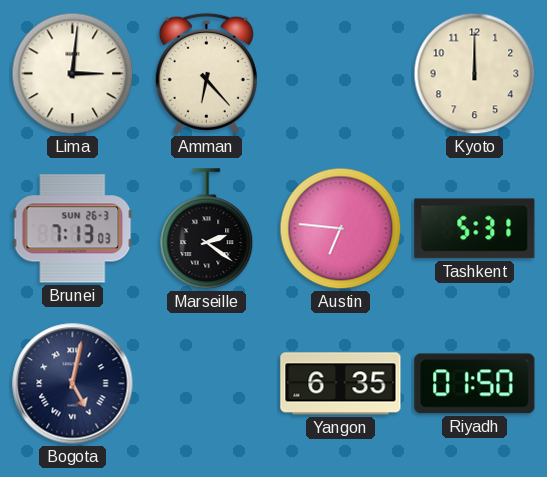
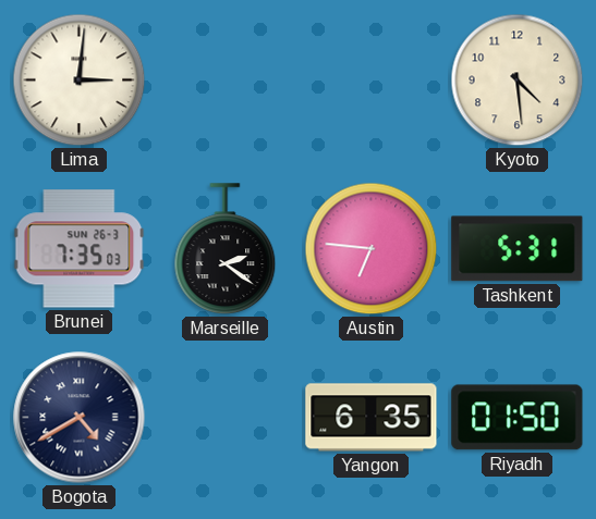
Amman: 6:23 -> none (206, 73)
Kyoto: 12:00 -> 4:29 (518, 81)
Brunei: 7:13 -> 7:35 (80, 249)
Bogota: 5:02 -> 4:40 (80, 418)
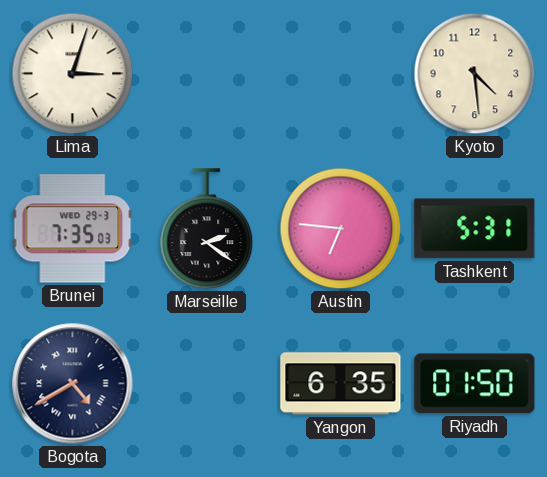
Lima: 3:01 -> 3:03 (73, 74)
Brunei date: SUN 26-3 -> WED 29-3 (73, 229)
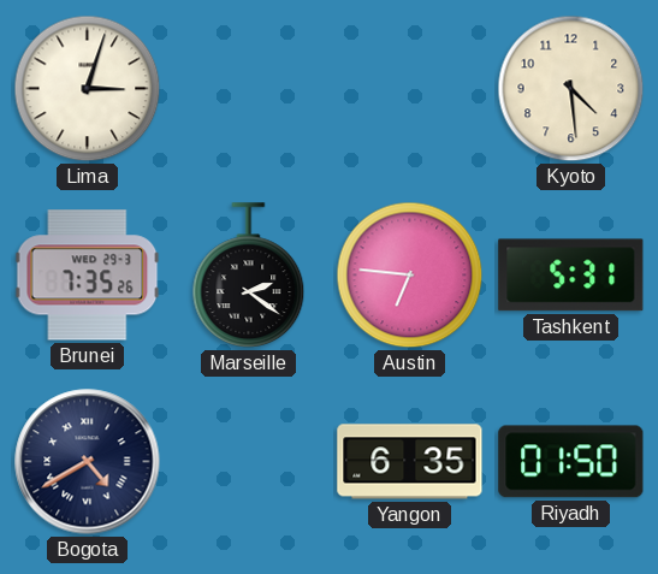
Brunei: 7:35:03 -> 7:35:26 (88, 276)
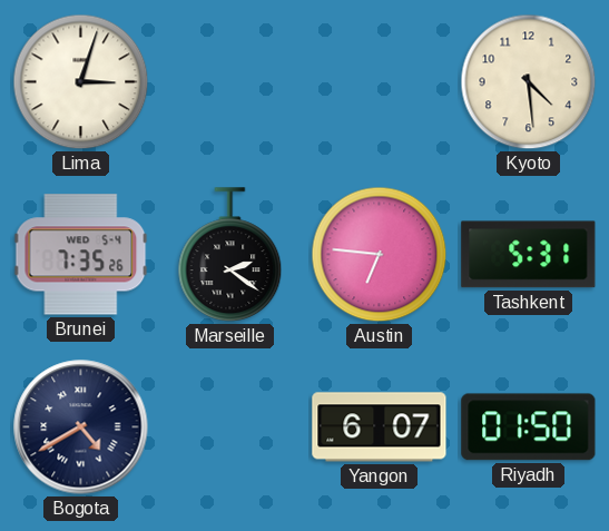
Brunei date: WED 29-3 -> WED 5-4 (81, 255)
Yangon: 6:35 -> 6:07 (380, 427)
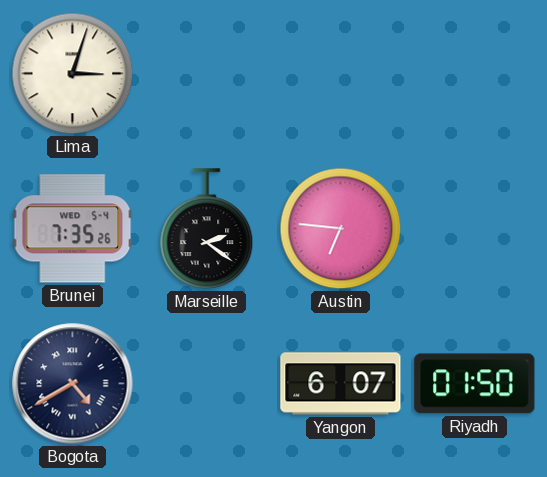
Kyoto: 4:29 -> none (529, 82)
Tashkent: 5:31 -> none (529, 255)
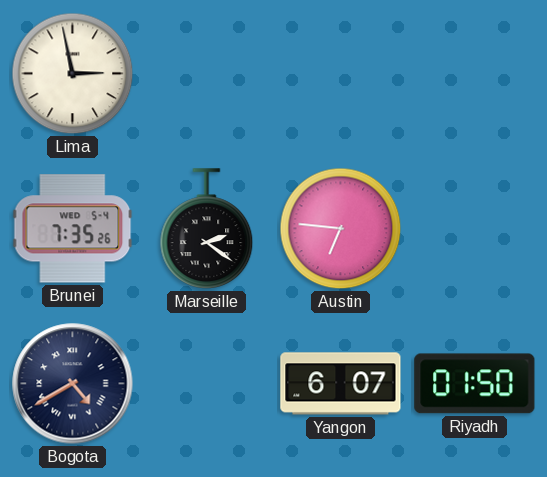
Lima: 3:03 -> 2:58 (73, 74)
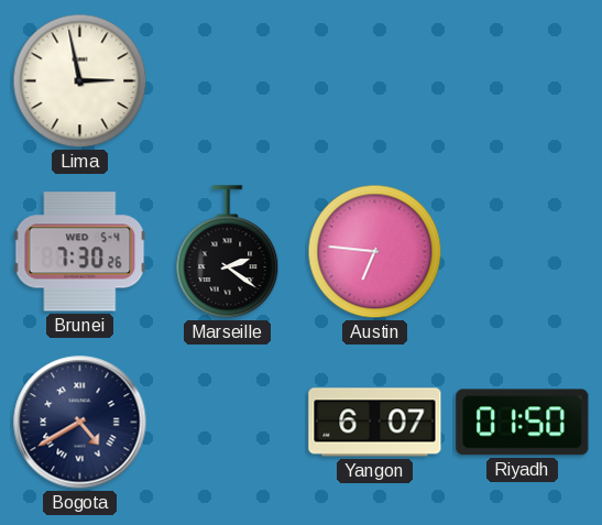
Brunei: 7:35 -> 7:30 (80, 252)
